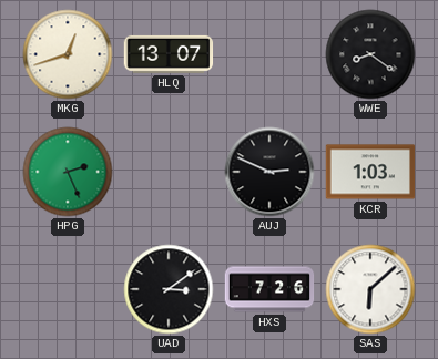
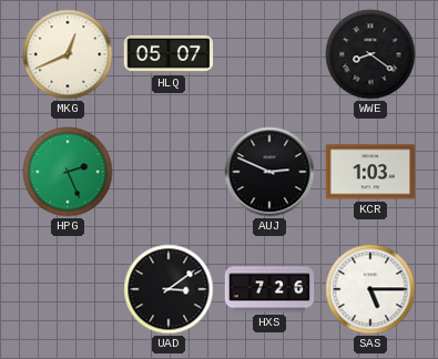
MKG: 12:42 -> 12:41 (68, 54)
HLQ: 13:07 -> 05:07 (169, 54)
SAS: 6:08 -> 5:15 (370, 289)
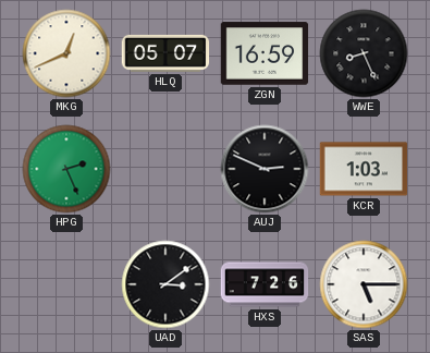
ZGN: none -> 16:59 (265, 53)
WWE: 8:21 -> 8:26 (364, 53)
